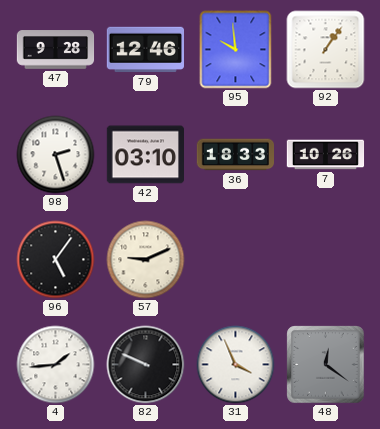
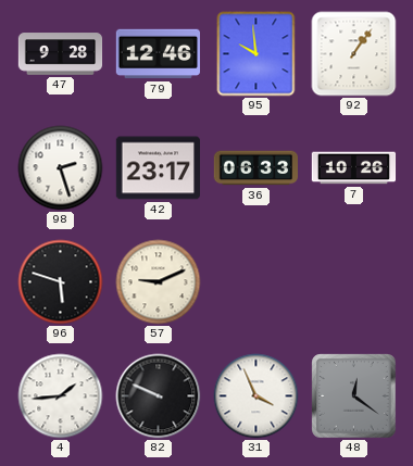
42: 03:10 -> 23:17 (158, 168)
36: 18:33 -> 06:33 (255, 168)
96: 5:06 -> 5:48 (61, 282)
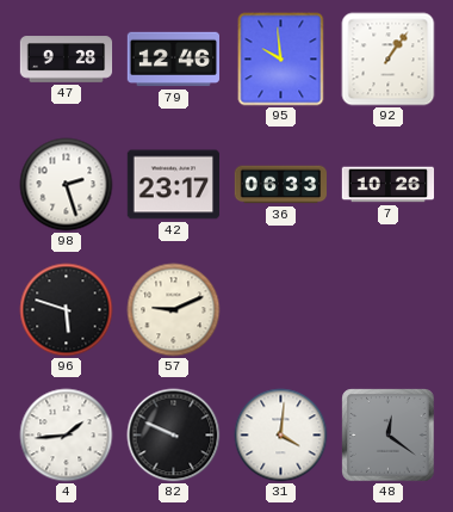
31: 3:56 -> 4:01 (281, 436)
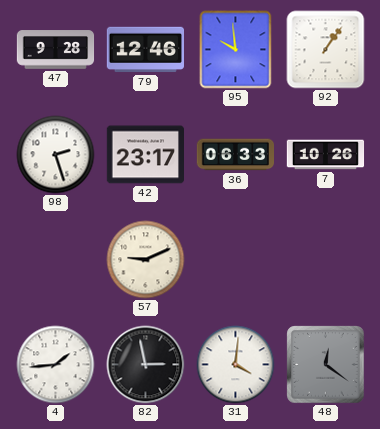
96: 5:48 -> none (67, 310)
82: 9:49 -> 2:58 (146, 365)
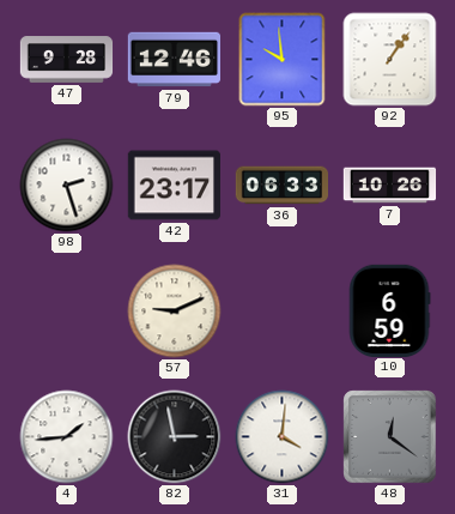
10: none -> 6:59 (389, 310)
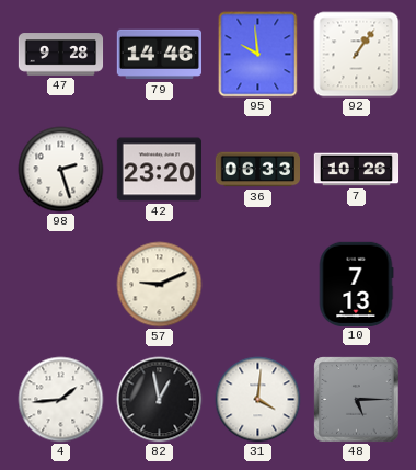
79: 12:46 -> 14:46 (159, 55)
42: 23:17 -> 23:20 (159, 170)
10: 6:59 -> 7:13 (356, 284)
82: 2:58 -> 12:58 (160, 400)
48: 12:21 -> 5:15 (357, 400)
